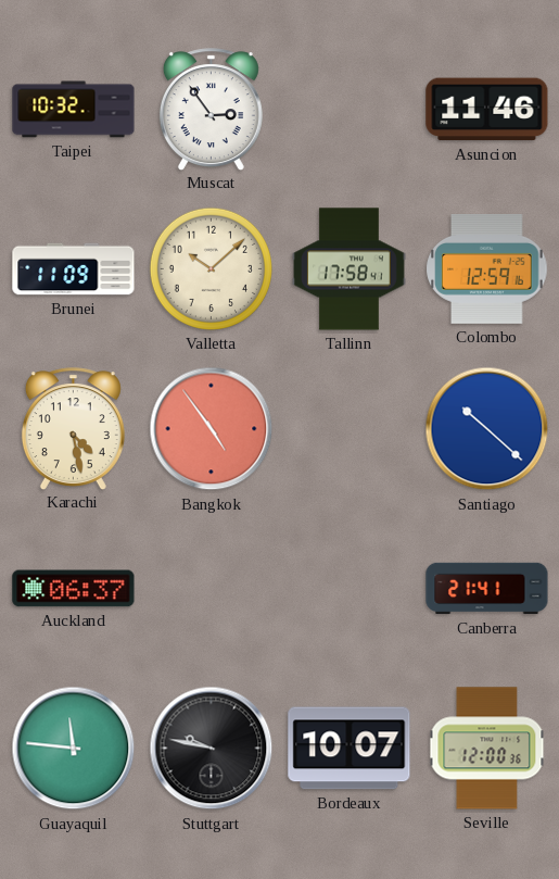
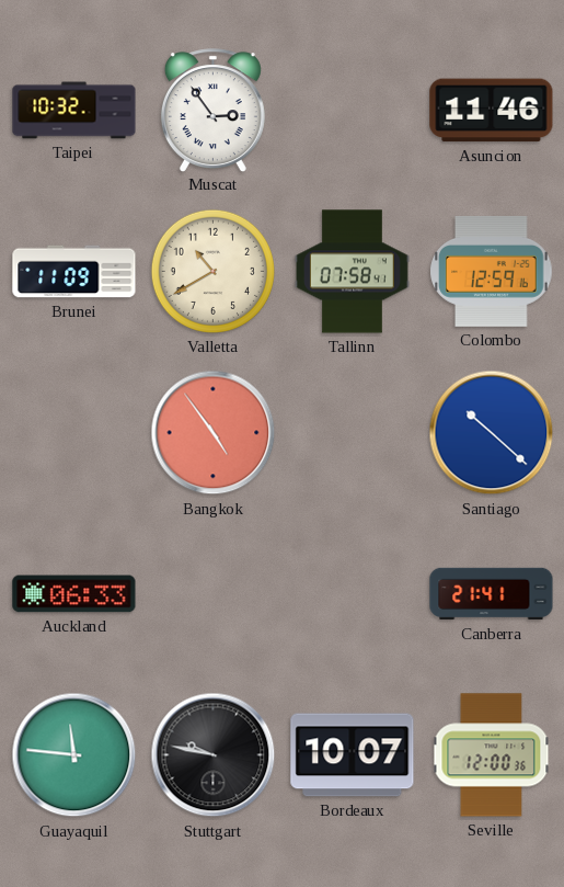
Valletta: 10:08 -> 10:40 (212, 271)
Tallinn: 17:58 -> 07:58 (352, 272)
Karachi: 4:28 -> none (73, 428)
Auckland: 06:37 -> 06:33 (74, 594)
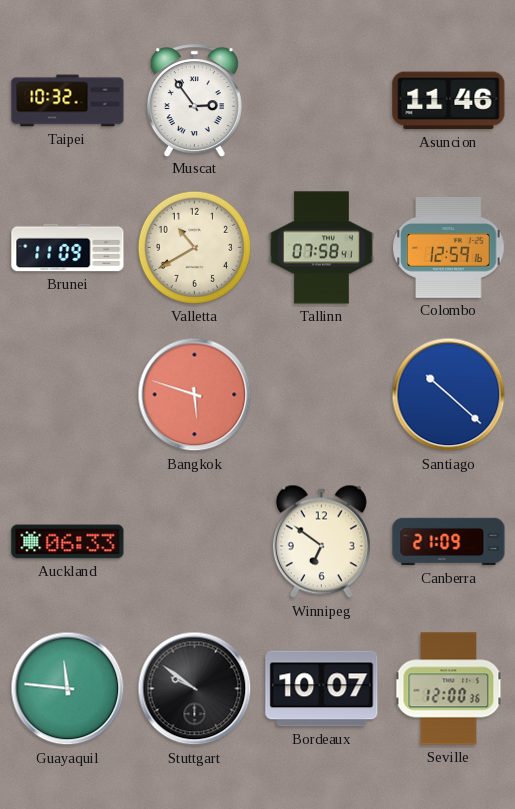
Bangkok: 4:54 -> 5:48 (195, 395)
Winnipeg: none -> 6:51 (321, 542)
Canberra: 21:41 -> 21:09 (449, 542)
Stuttgart: 9:47 -> 9:51 (195, 689)
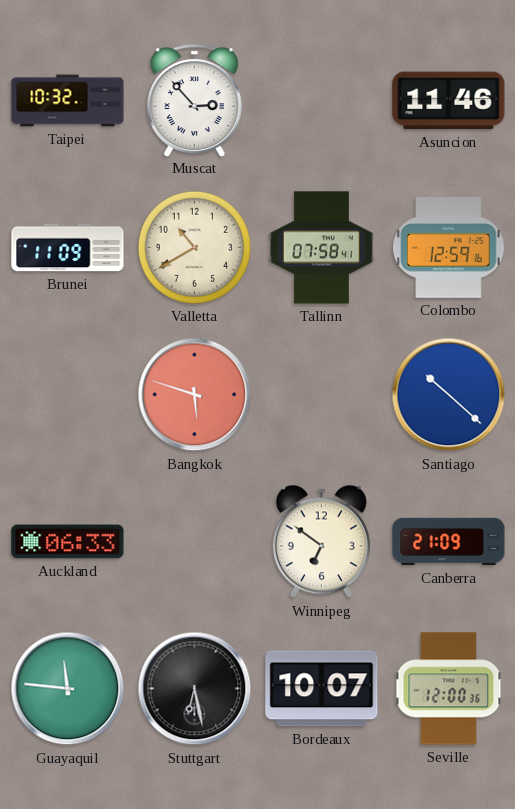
Muscat: 2:54 -> 2:53 (194, 100)
Stuttgart: 9:51 -> 6:28 (195, 689)
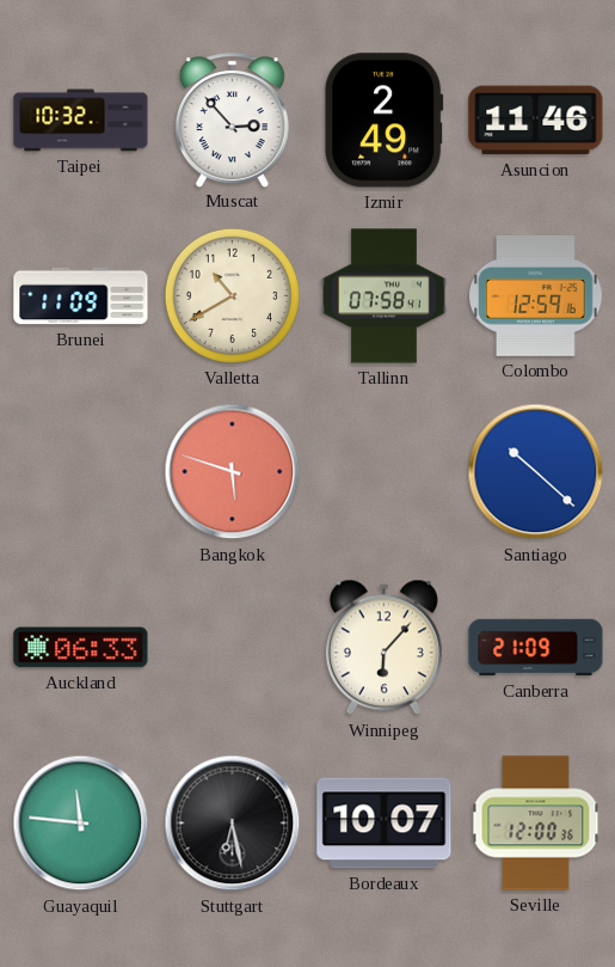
Izmir: none -> 2:49 (385, 121)
Winnipeg: 6:51 -> 6:07 (383, 648)
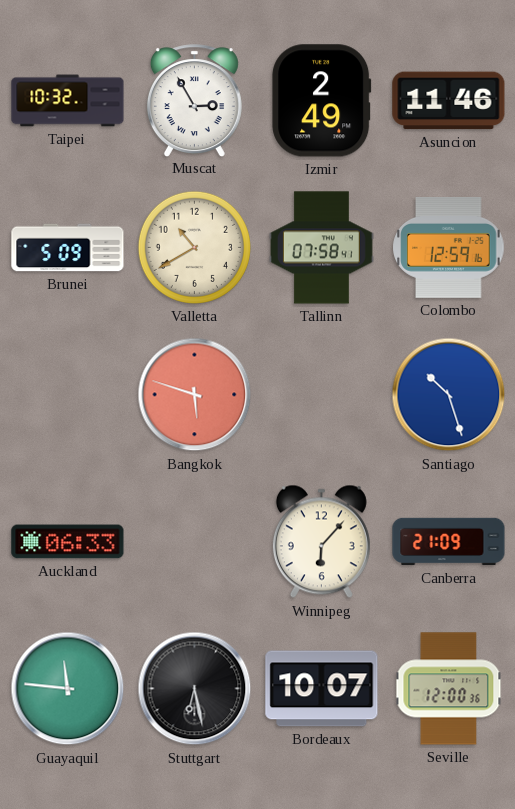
Muscat: 2:53 -> 2:55 (194, 100)
Brunei: 11:09 -> 5:09 (68, 248)
Santiago: 10:22 -> 10:27 (449, 395)
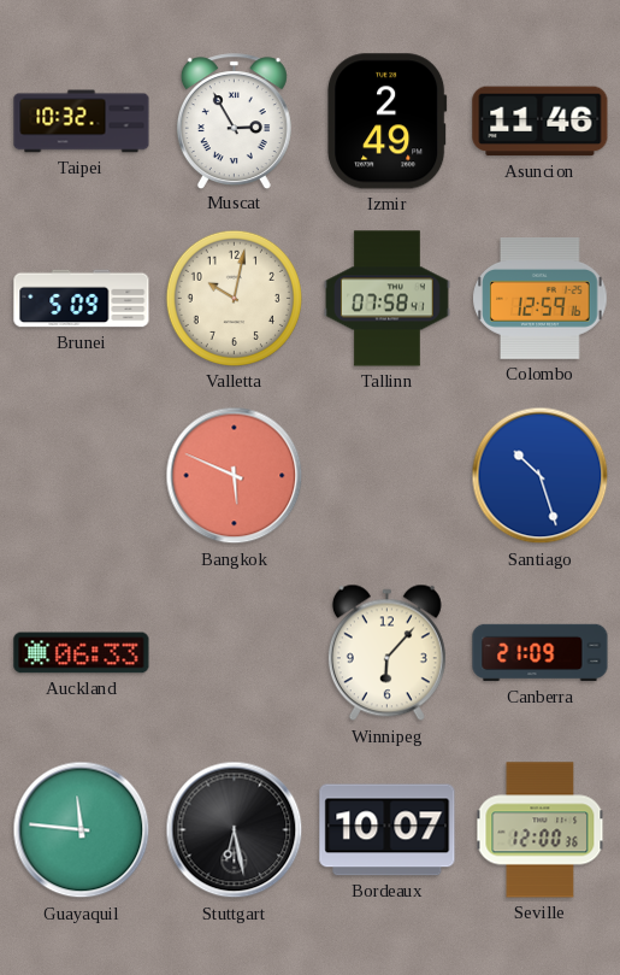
Valletta: 10:40 -> 10:02 (234, 298)
Bangkok: 5:48 -> 5:49 (235, 476)
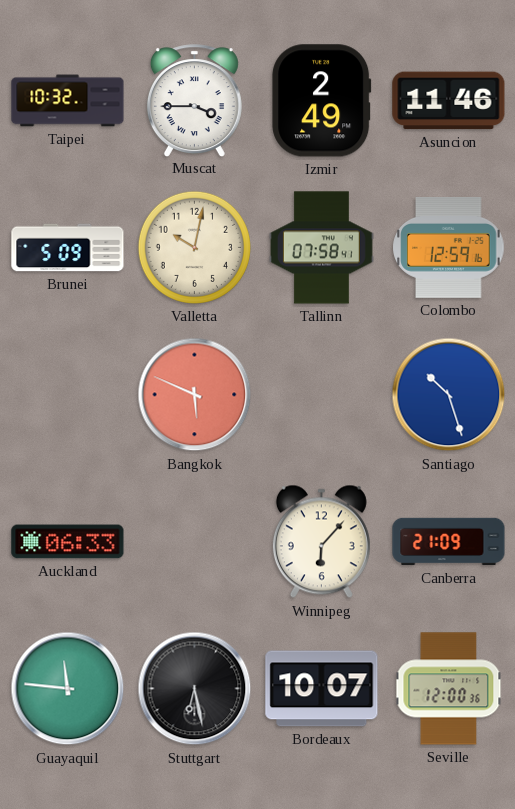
Muscat: 2:55 -> 3:45 (194, 100)
